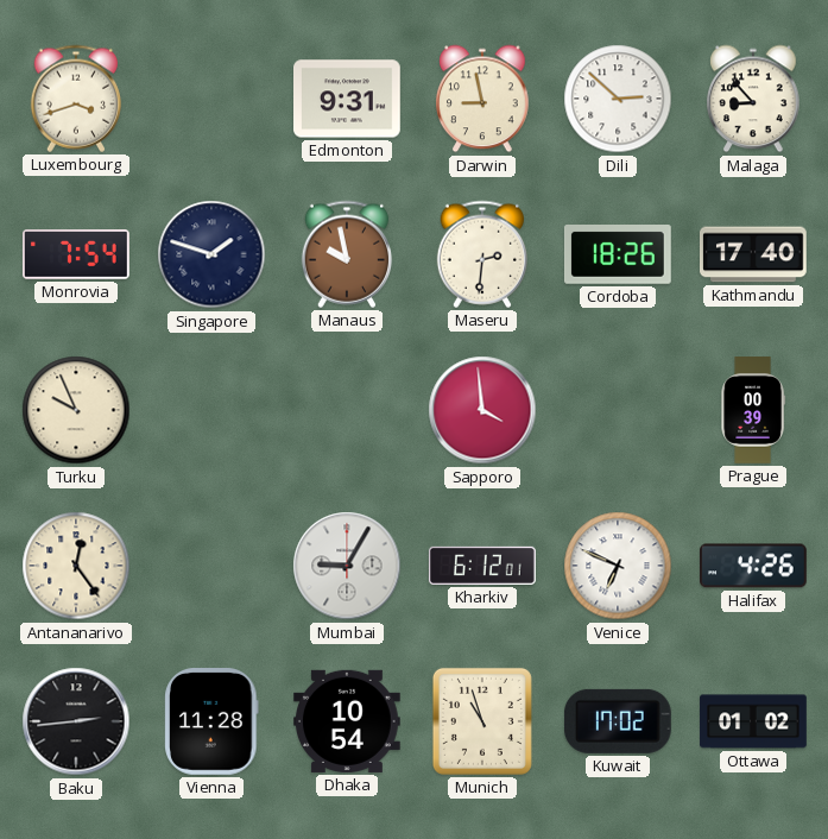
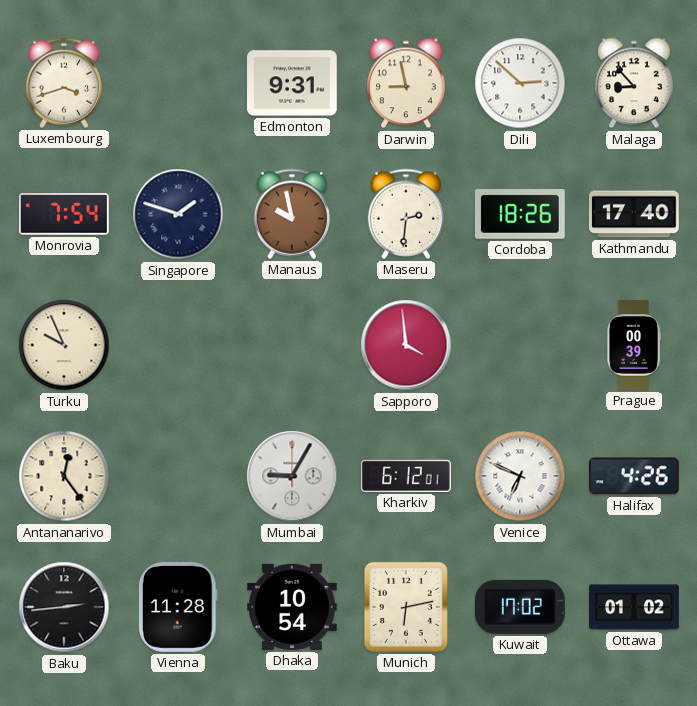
Munich: 10:57 -> 6:13 (406, 607)
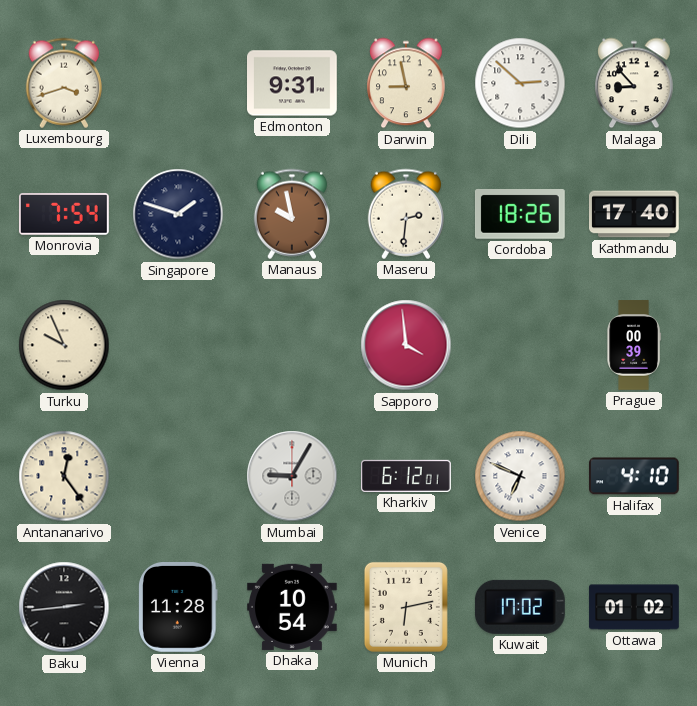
Halifax: 4:26 -> 4:10 (635, 476)
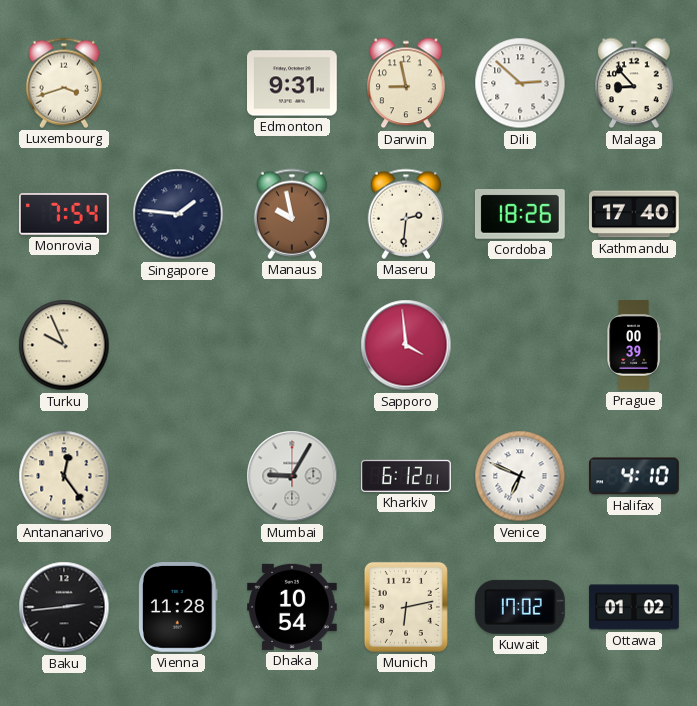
Singapore: 1:48 -> 1:46 (178, 214)
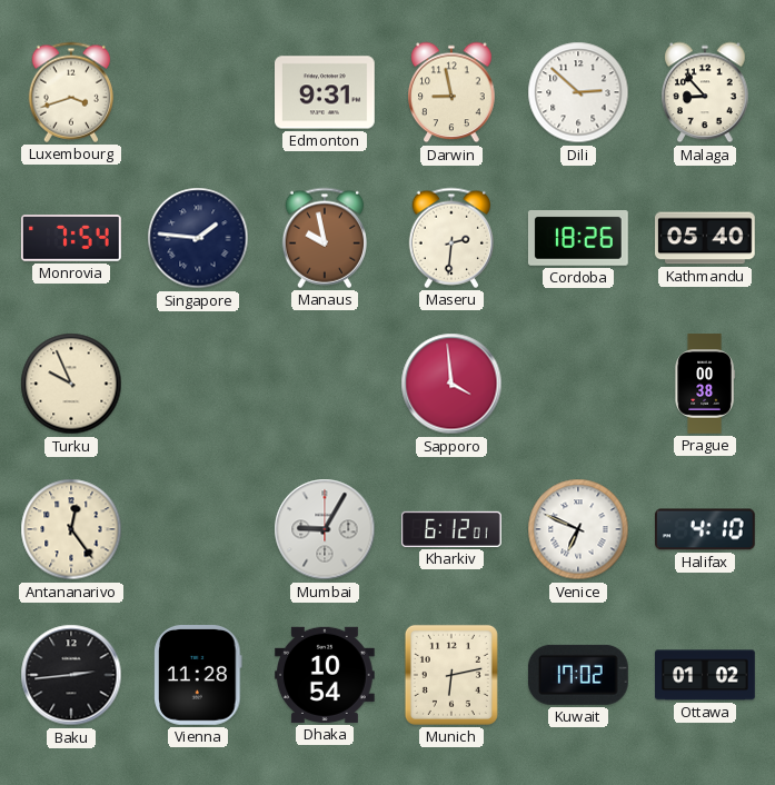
Kathmandu: 17:40 -> 05:40 (706, 238)
Prague: 00:39 -> 00:38 (705, 384)
